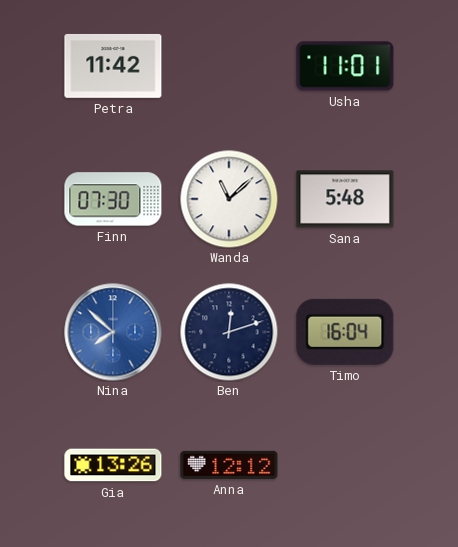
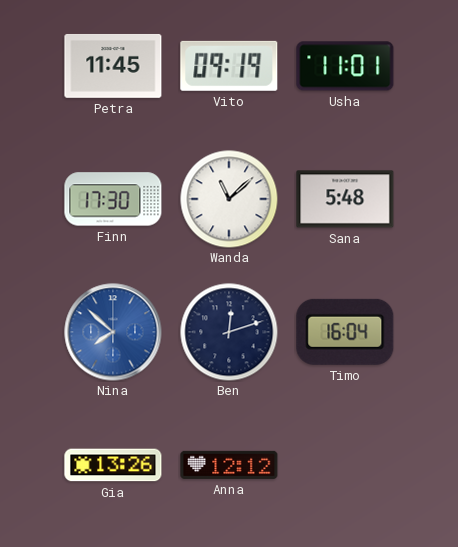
Petra: 11:42 -> 11:45 (113, 66)
Vito: none -> 09:19 (229, 66)
Finn: 07:30 -> 17:30 (113, 199)
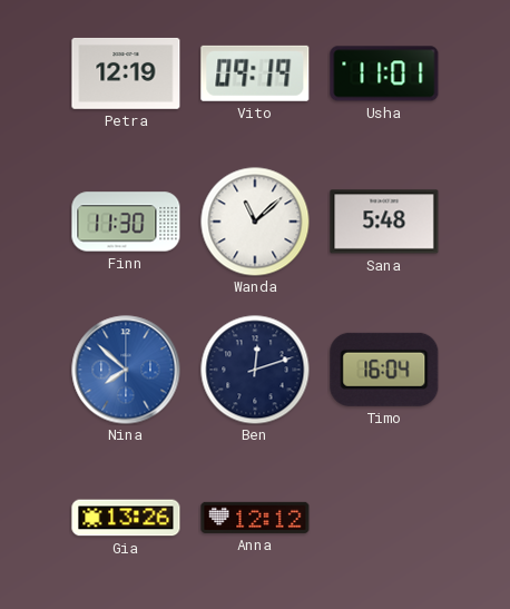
Petra: 11:45 -> 12:19 (126, 73)
Finn: 17:30 -> 11:30 (126, 222)
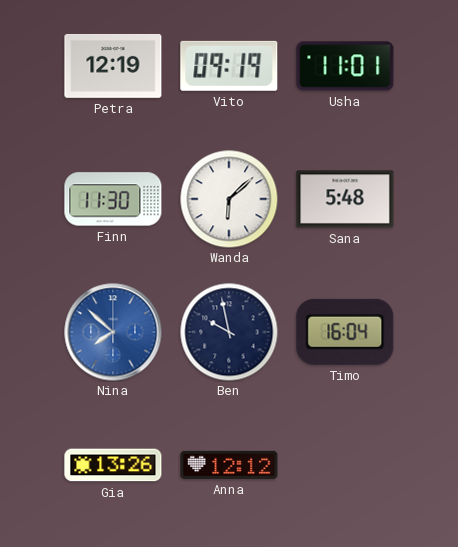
Wanda: 11:08 -> 6:08 (229, 199)
Ben: 12:12 -> 9:58 (229, 332)
